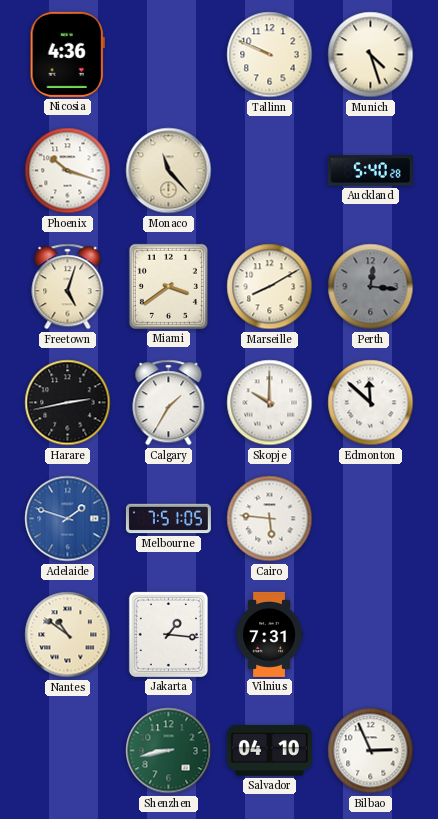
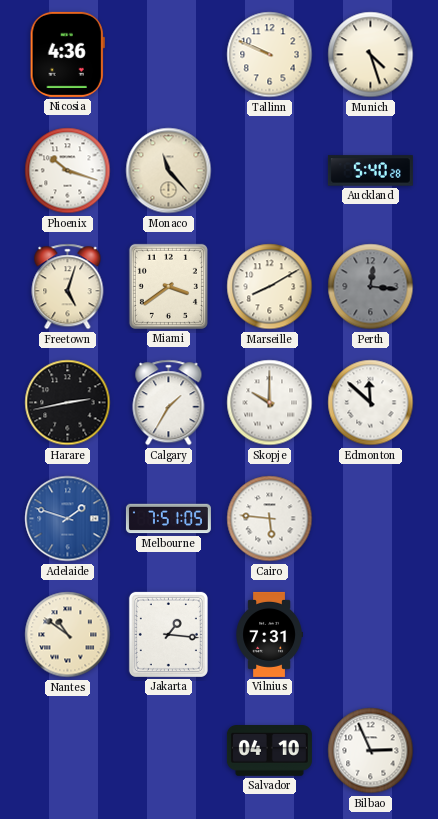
Shenzhen: 8:43 -> none (169, 751)
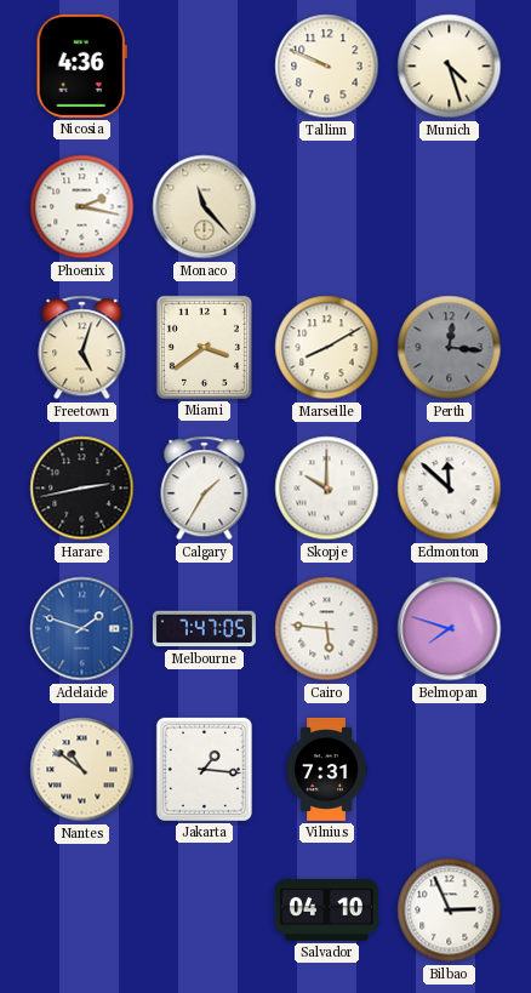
Phoenix: 10:18 -> 2:17 (82, 207)
Auckland: 5:40 -> none (370, 171)
Melbourne: 7:51 -> 7:47 (204, 629)
Belmopan: none -> 7:48 (450, 629)
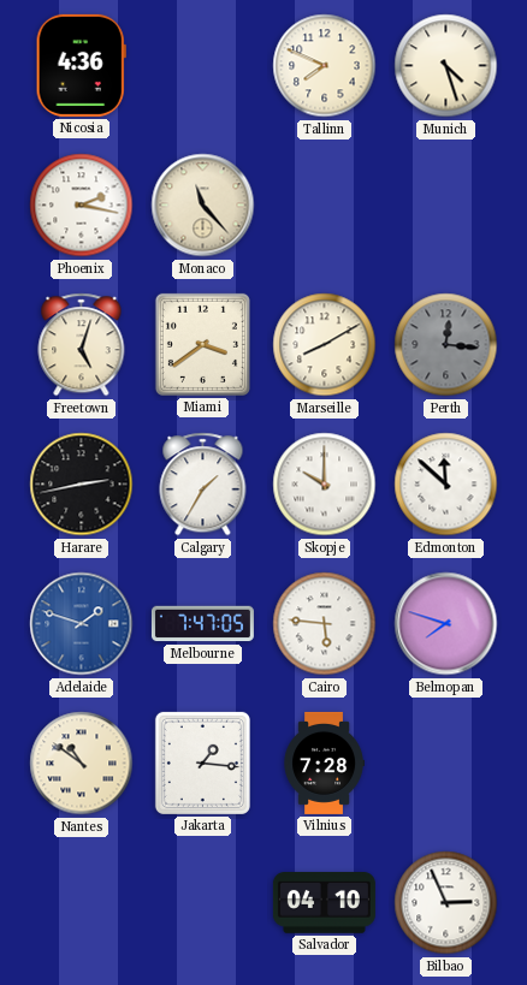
Tallinn: 9:49 -> 7:49 (325, 66)
Vilnius: 7:31 -> 7:28 (324, 763)
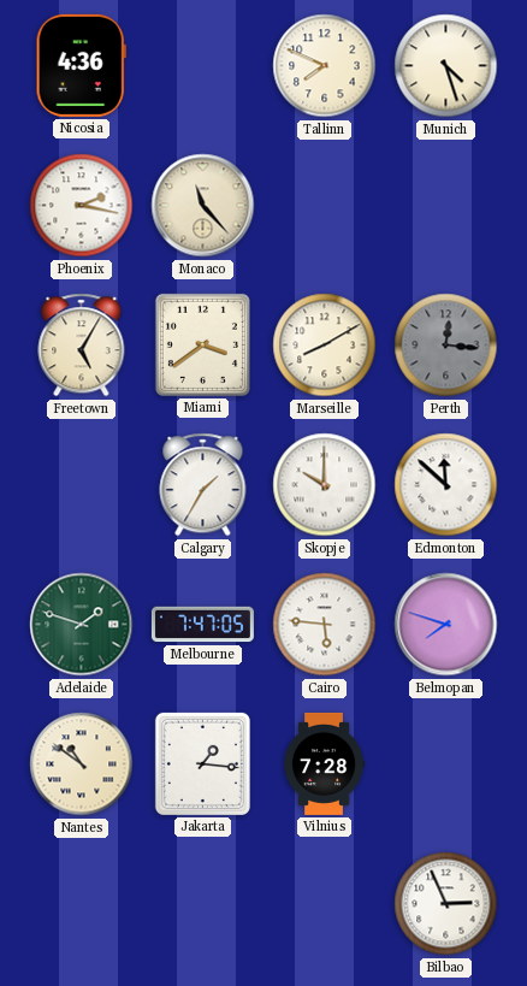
Freetown: 5:03 -> 5:05 (82, 346)
Harare: 2:43 -> none (82, 485)
Adelaide dial: blue -> green (82, 625)
Salvador: 04:10 -> none (324, 903)
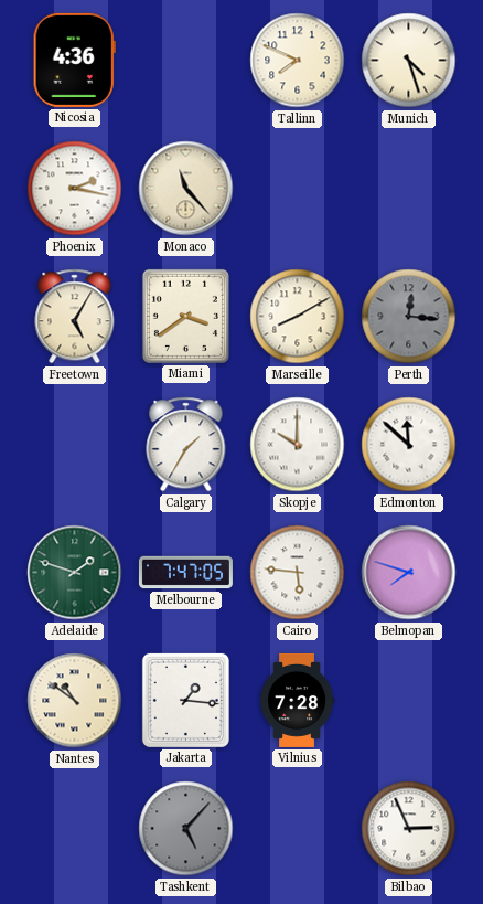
Tashkent: none -> 5:07 (186, 829)
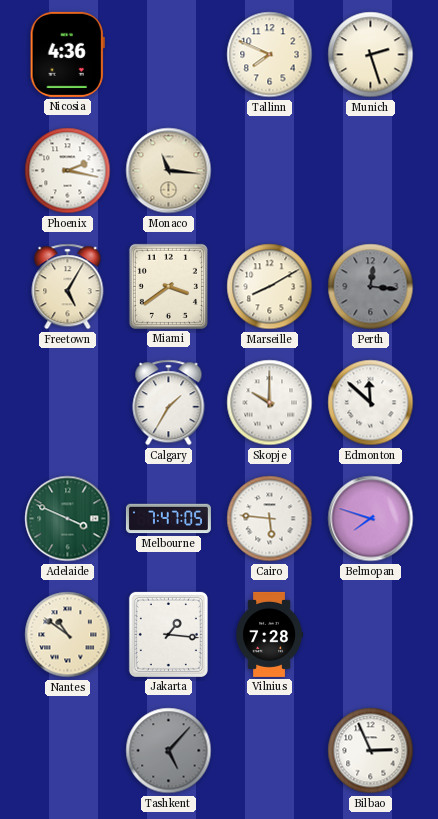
Munich: 4:27 -> 2:27 (371, 55)
Monaco: 11:23 -> 11:16 (169, 171)
Adelaide: 1:48 -> 3:49 (68, 519)
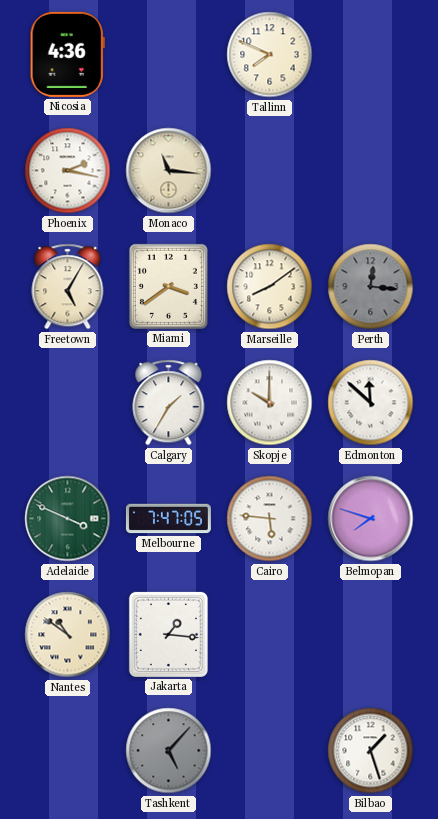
Munich: 2:27 -> none (371, 55)
Marseille: 8:10 -> 8:09 (270, 287)
Vilnius: 7:28 -> none (269, 634)
Bilbao: 2:56 -> 1:27 (371, 751)
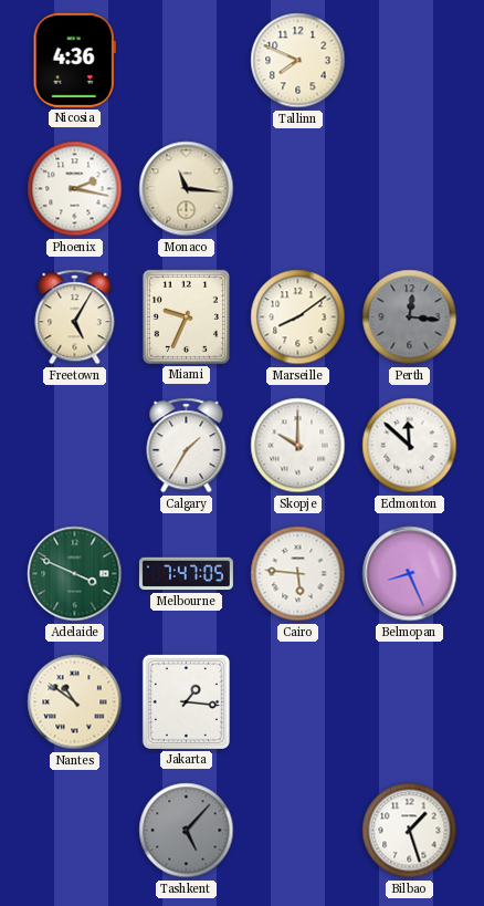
Miami: 3:39 -> 9:34 (186, 316)
Belmopan: 7:48 -> 8:26 (410, 574)
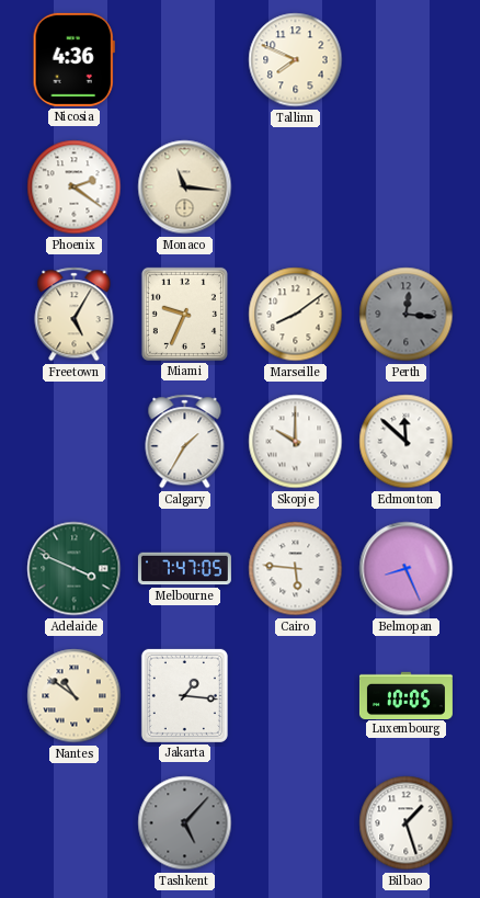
Phoenix: 2:17 -> 2:21 (75, 187)
Luxembourg: none -> 10:05 (405, 695)
